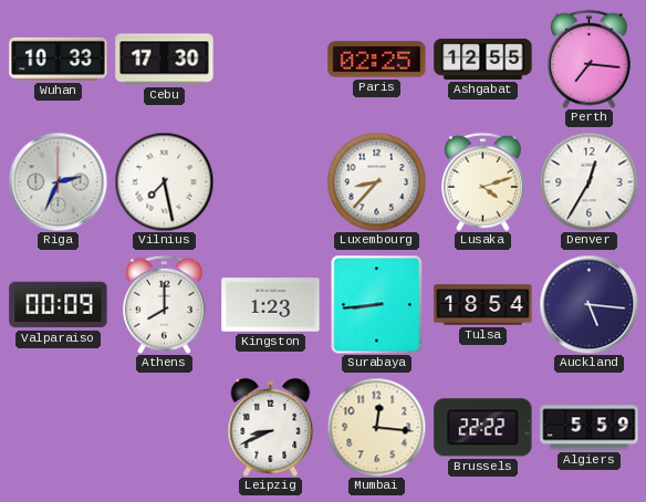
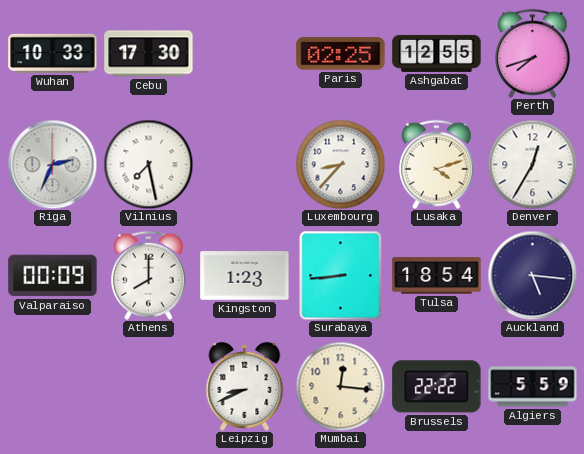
Perth: 7:16 -> 7:42 (533, 53)
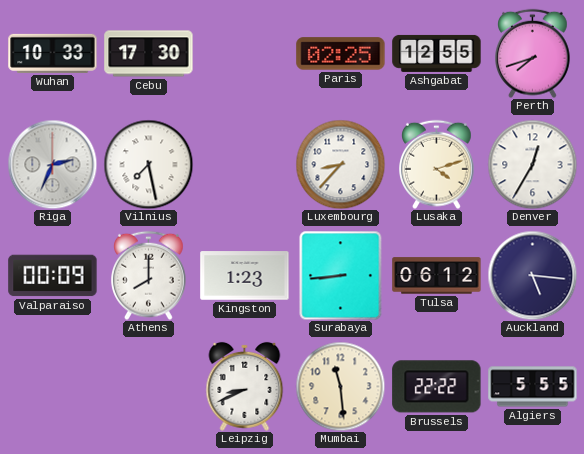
Tulsa: 18:54 -> 06:12 (437, 276)
Mumbai: 12:16 -> 11:29 (340, 386)
Algiers: 5:59 -> 5:55 (533, 387)
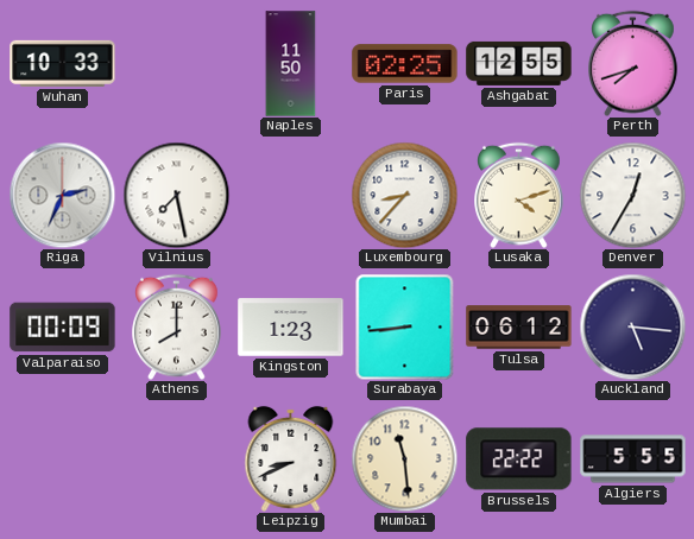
Cebu: 17:30 -> none (149, 54)
Naples: none -> 11:50 (291, 64)
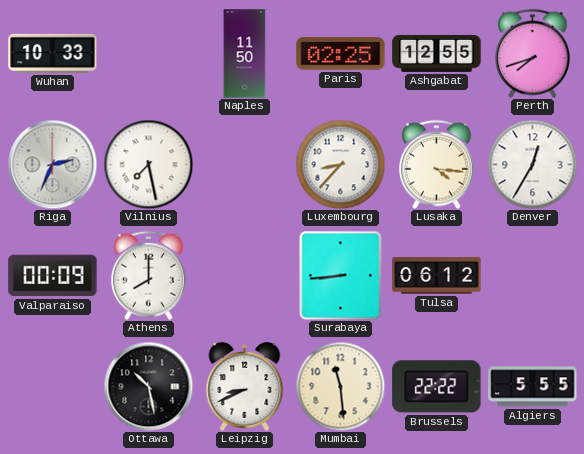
Lusaka: 4:12 -> 4:16 (437, 164)
Kingston: 1:23 -> none (291, 328)
Auckland: 5:16 -> none (632, 326)
Ottawa: none -> 10:28 (148, 386)
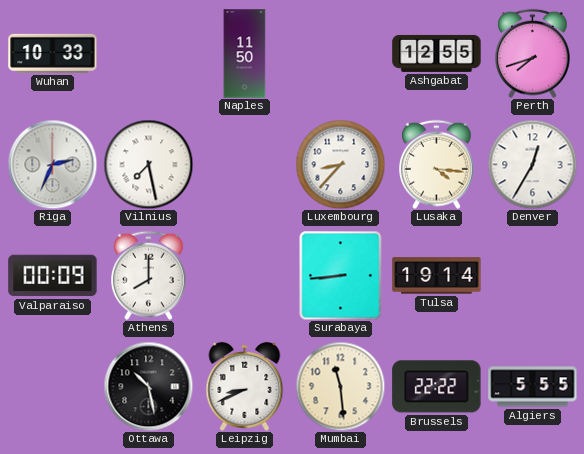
Paris: 02:25 -> none (341, 54)
Tulsa: 06:12 -> 19:14 (437, 276)
